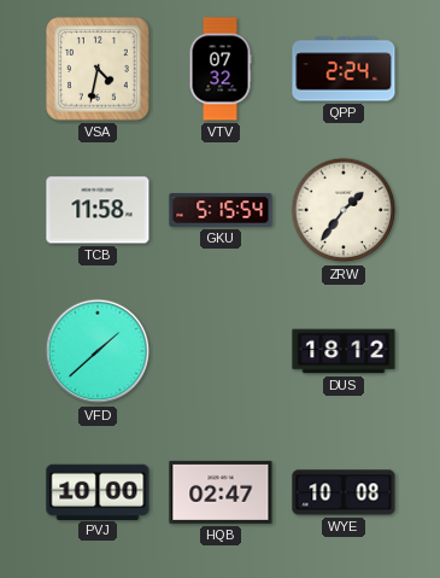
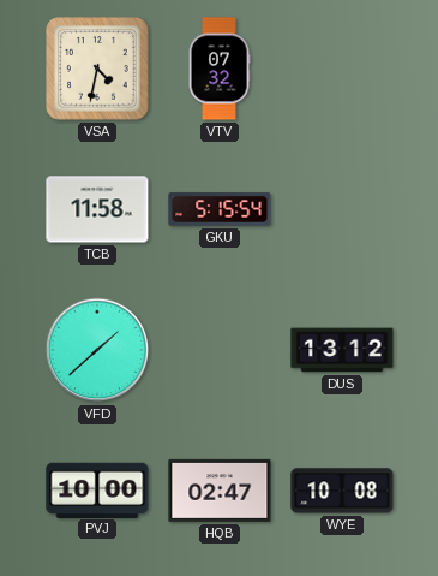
QPP: 2:24 -> none (344, 69)
ZRW: 1:36 -> none (344, 210)
DUS: 18:12 -> 13:12 (342, 350)
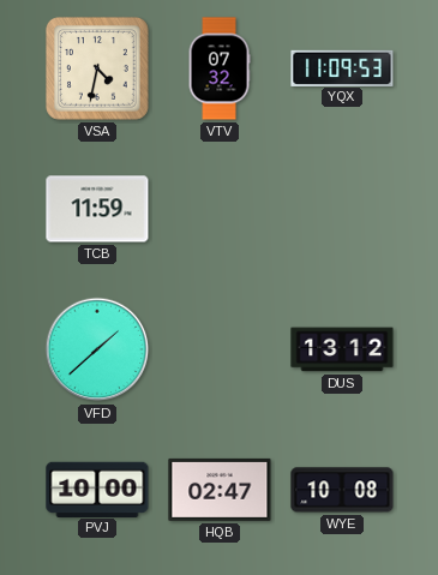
YQX: none -> 11:09 (342, 67)
TCB: 11:58 -> 11:59 (97, 209)
GKU: 5:15 -> none (220, 209)
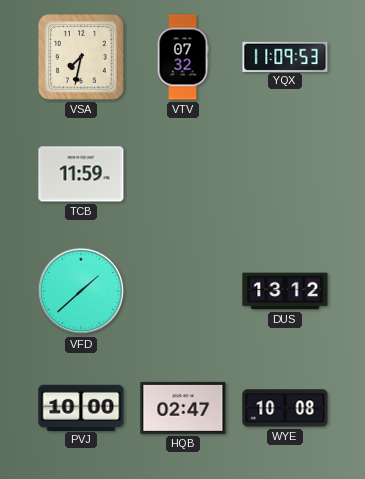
VSA: 4:32 -> 7:32 (81, 57)
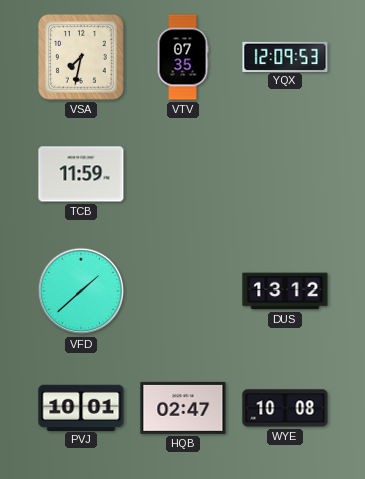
VTV: 07:32 -> 07:35 (183, 57)
YQX: 11:09 -> 12:09 (285, 56)
PVJ: 10:00 -> 10:01 (81, 407)
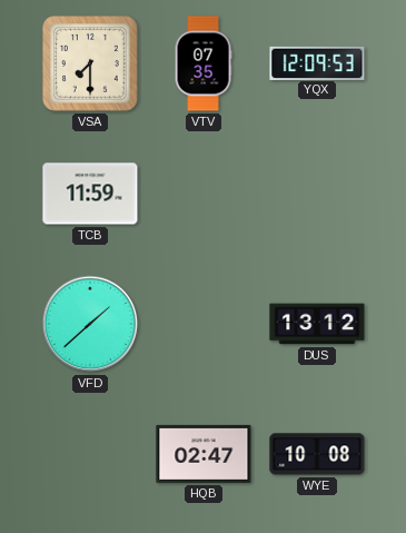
VSA: 7:32 -> 7:30 (90, 63)
PVJ: 10:01 -> none (81, 407)
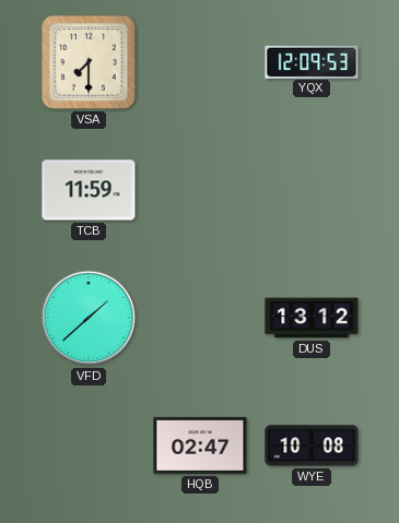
VTV: 07:35 -> none (204, 63)
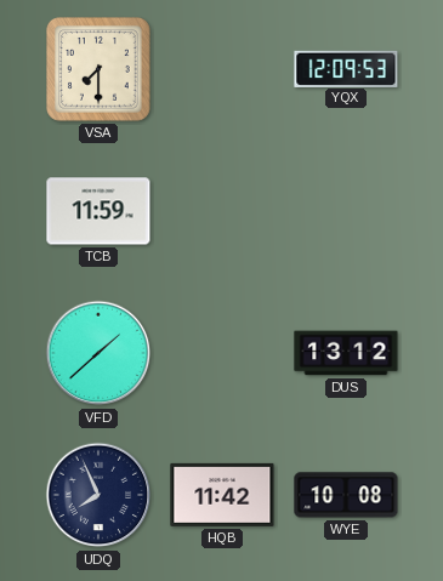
UDQ: none -> 7:56 (98, 495)
HQB: 02:47 -> 11:42 (222, 495)
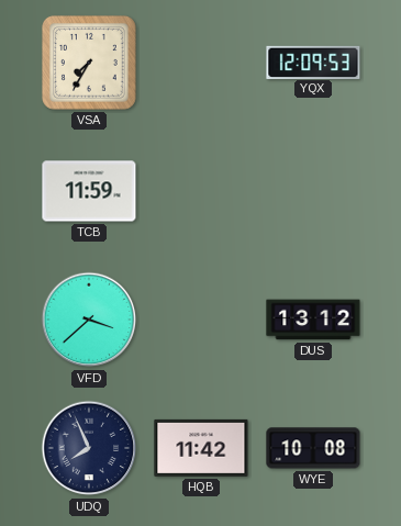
VSA: 7:30 -> 7:35 (89, 63)
VFD: 1:38 -> 3:38 (89, 320)
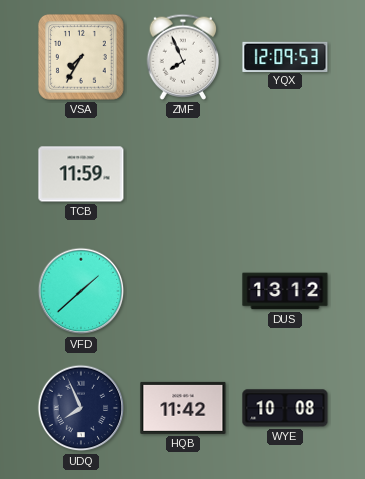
ZMF: none -> 7:56 (183, 57)
VFD: 3:38 -> 1:38 (81, 291)
